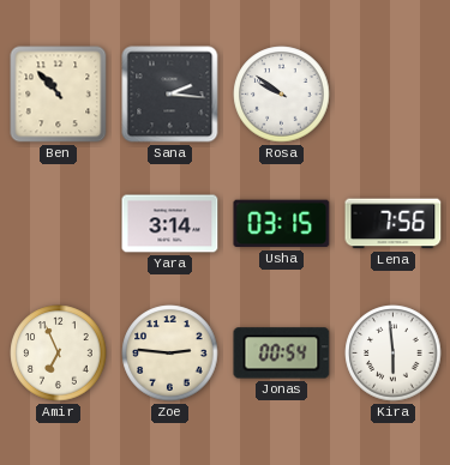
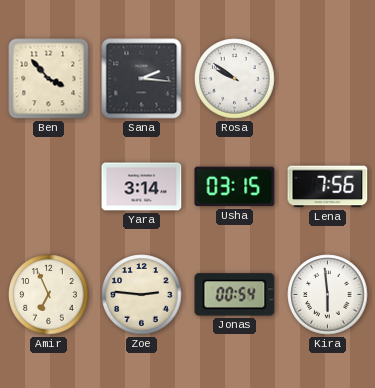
Ben: 10:53 -> 3:53 (49, 79)
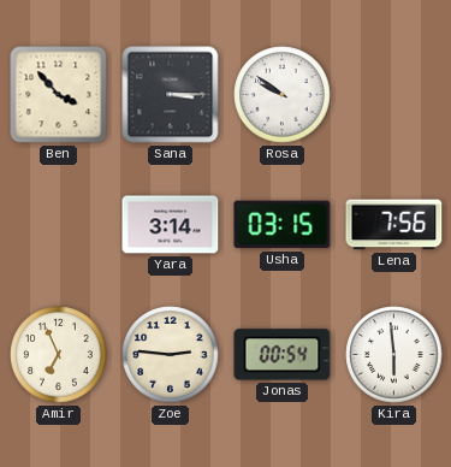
Sana: 2:16 -> 3:15 (171, 95)
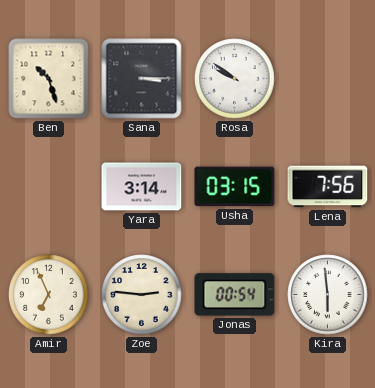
Ben: 3:53 -> 10:27 (49, 79)
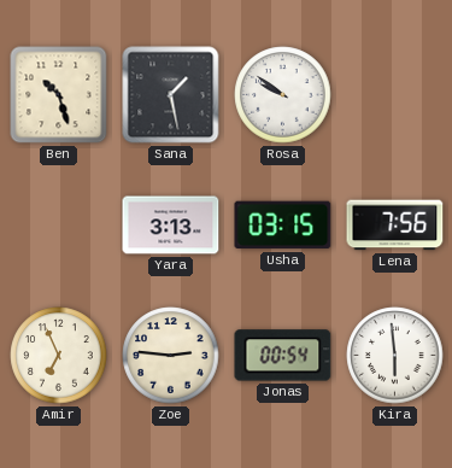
Sana: 3:15 -> 1:28 (171, 95)
Yara: 3:14 -> 3:13 (171, 226)
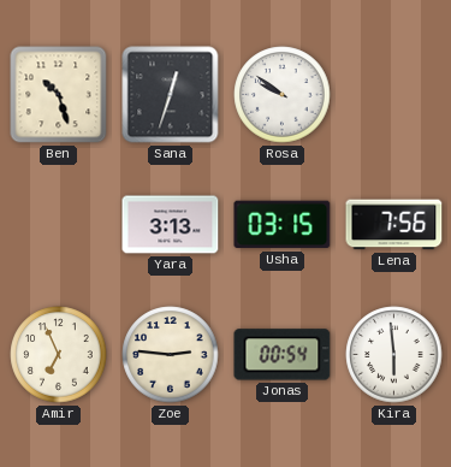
Sana: 1:28 -> 12:33 (171, 95)
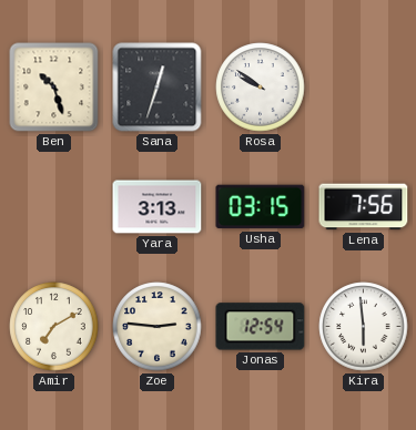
Amir: 6:56 -> 7:10 (54, 327)
Jonas: 00:54 -> 12:54 (261, 327)
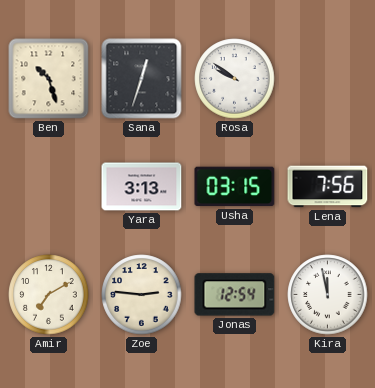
Kira: 5:59 -> 11:58 (328, 295)
